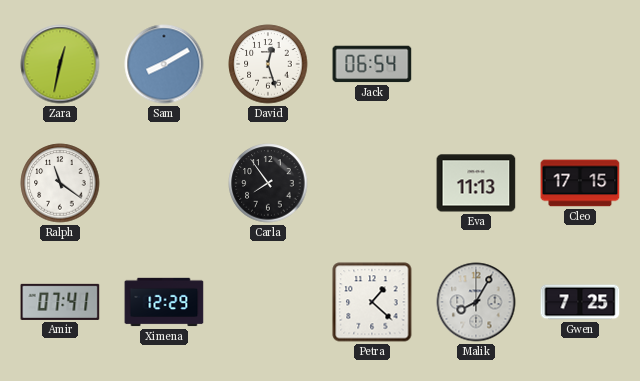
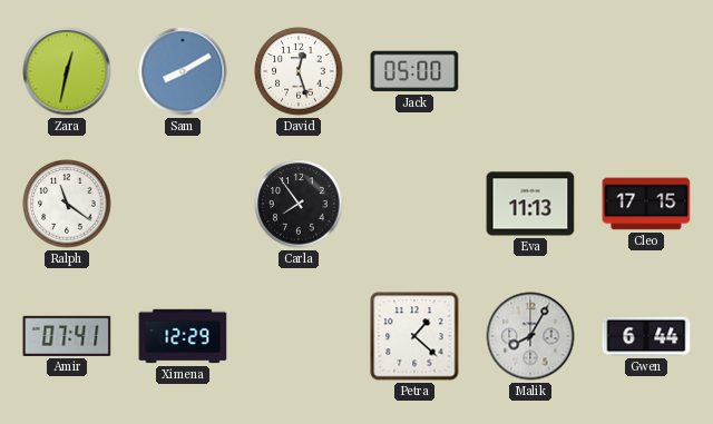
Jack: 06:54 -> 05:00 (414, 71)
Gwen: 7:25 -> 6:44 (646, 336)
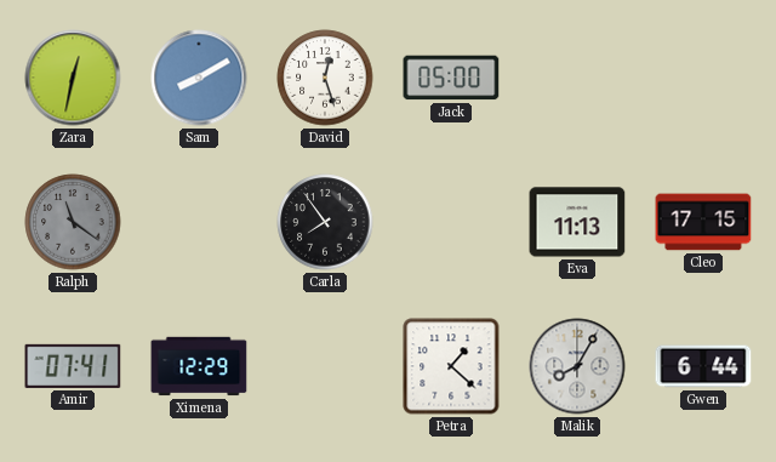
Ralph dial: white -> grey (73, 222)
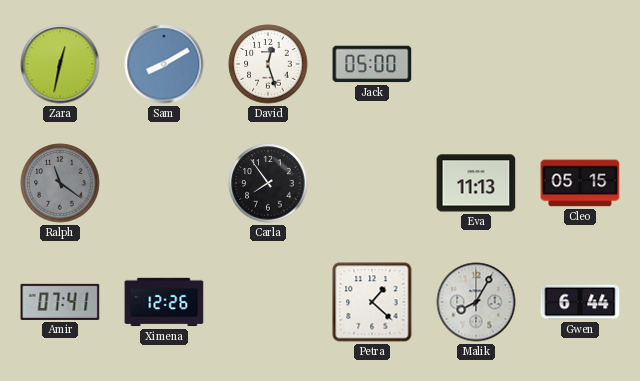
Cleo: 17:15 -> 05:15 (580, 183)
Ximena: 12:29 -> 12:26 (164, 302)
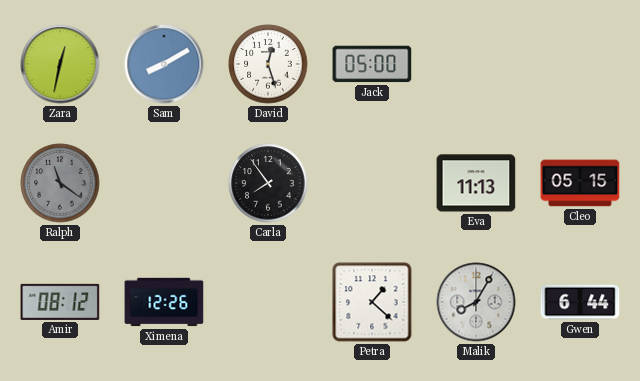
Amir: 07:41 -> 08:12 (60, 302)
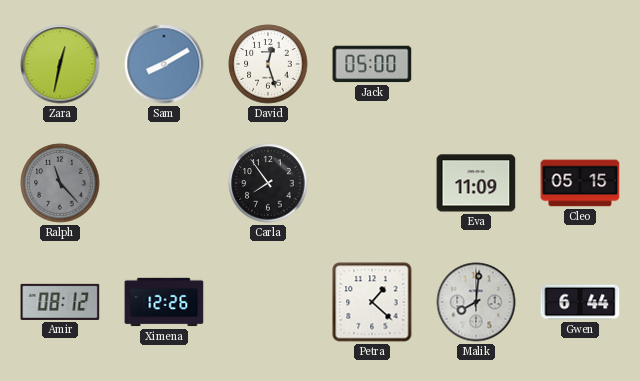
Ralph: 11:21 -> 11:23 (60, 183)
Eva: 11:13 -> 11:09 (476, 183)
Malik: 8:05 -> 8:01 (476, 302)
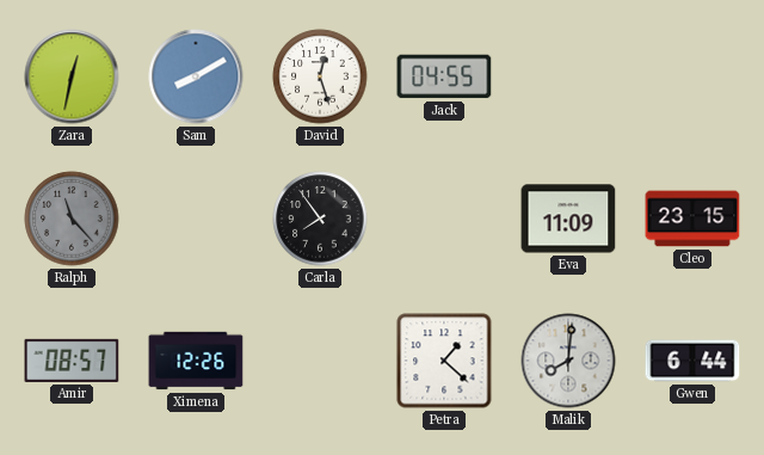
Jack: 05:00 -> 04:55 (444, 76)
Cleo: 05:15 -> 23:15 (692, 219)
Amir: 08:12 -> 08:57 (72, 361)
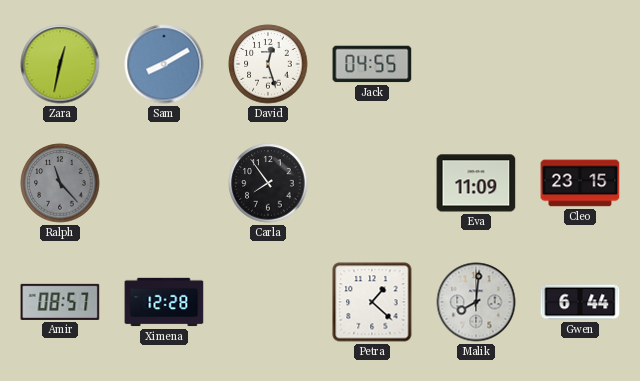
Ximena: 12:26 -> 12:28 (164, 302)
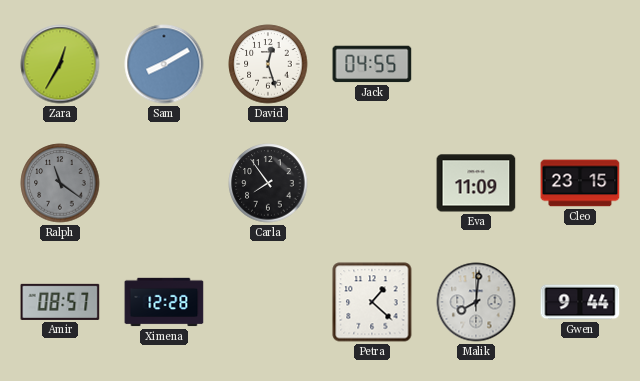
Zara: 12:32 -> 12:35 (60, 64)
Ralph: 11:23 -> 11:21 (60, 183)
Gwen: 6:44 -> 9:44 (580, 302)
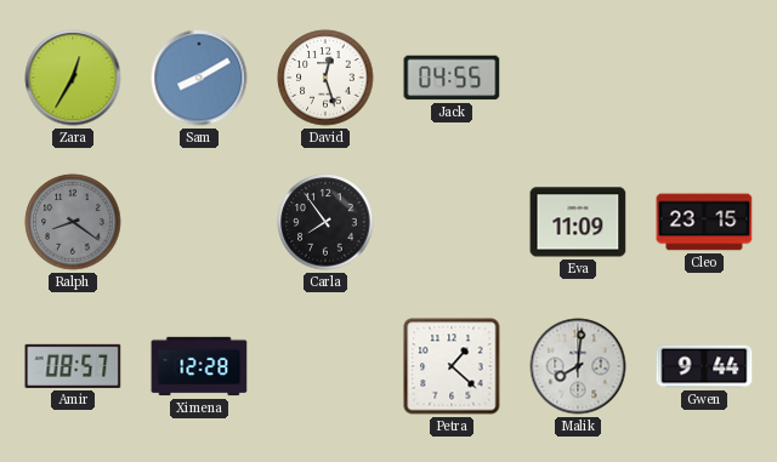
Ralph: 11:21 -> 8:21 (73, 222)
